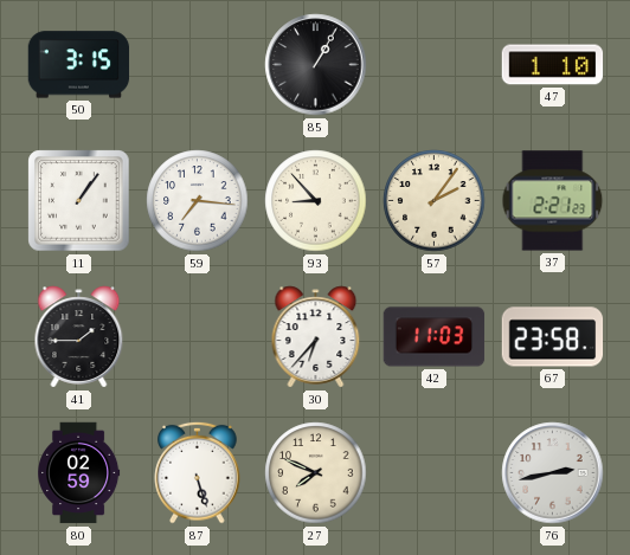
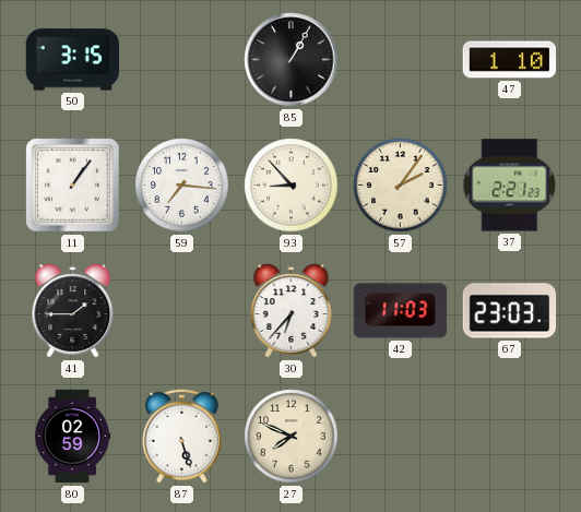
67: 23:58 -> 23:03 (510, 311)
76: 2:43 -> none (553, 473)
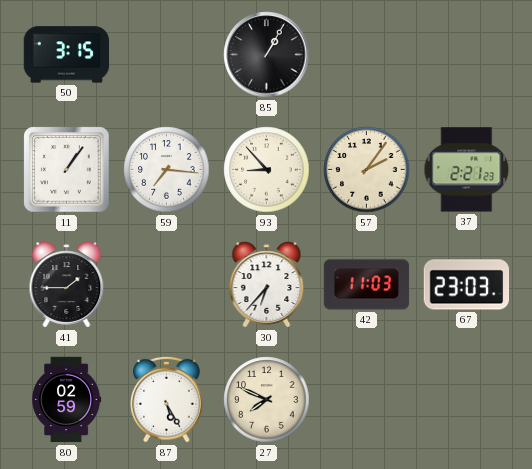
47: 1:10 -> none (510, 60)
87: 5:27 -> 5:25 (167, 399)
